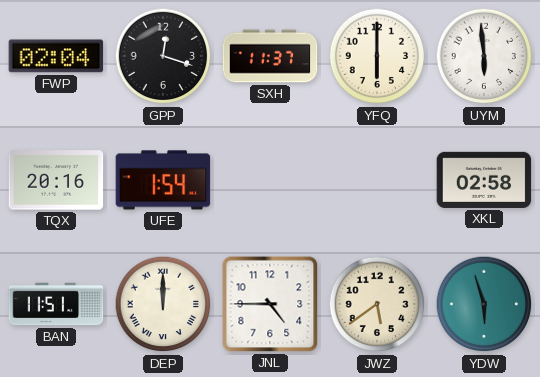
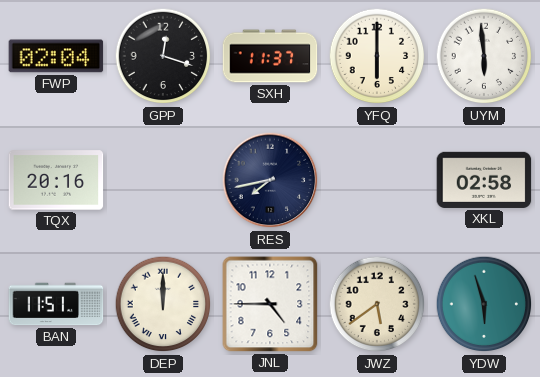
UFE: 1:54 -> none (163, 180)
RES: none -> 7:43 (270, 180)
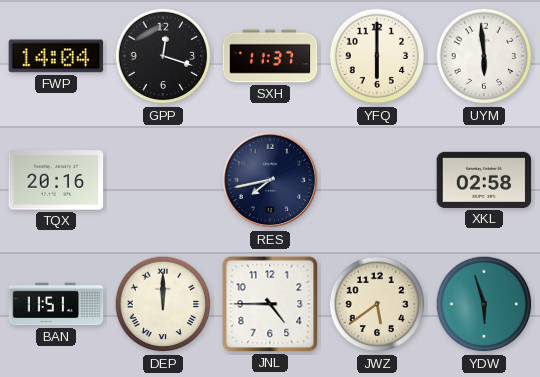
FWP: 02:04 -> 14:04 (56, 56)
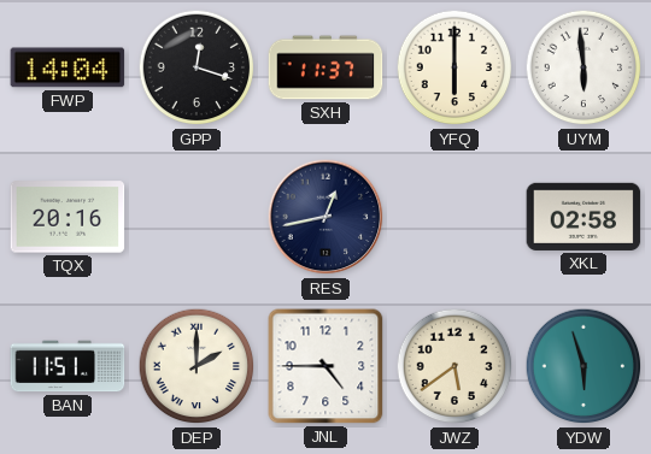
RES: 7:43 -> 12:43 (325, 217)
DEP: 12:00 -> 2:00 (197, 366)
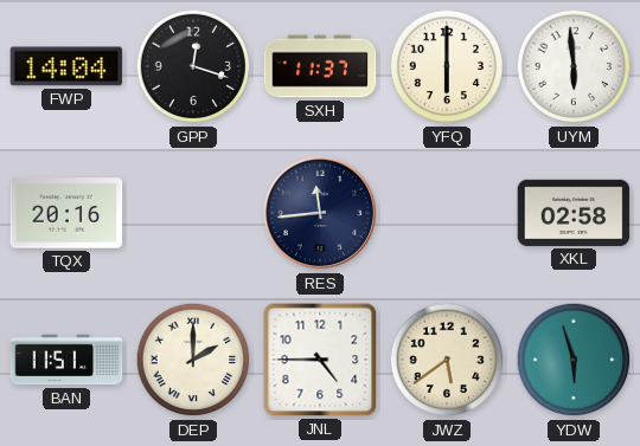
RES: 12:43 -> 11:44 (320, 213)
